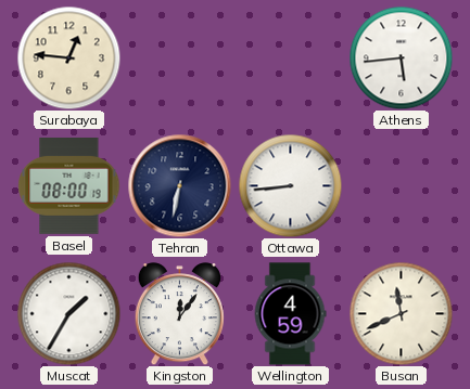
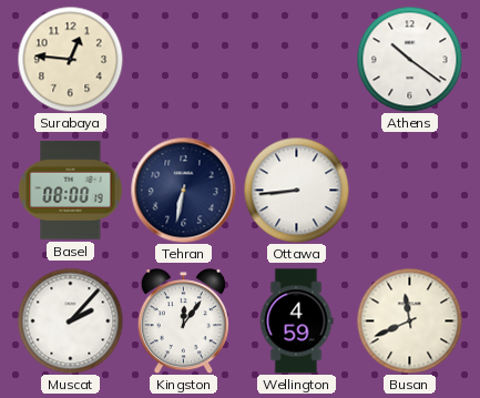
Athens: 5:44 -> 10:21 (409, 59)
Muscat: 1:35 -> 2:07 (70, 320)
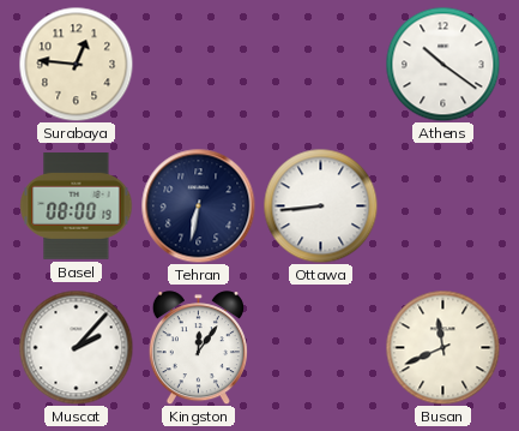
Wellington: 4:59 -> none (296, 322)
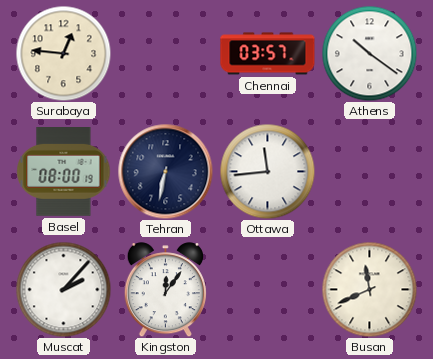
Chennai: none -> 03:57 (268, 54)
Ottawa: 8:44 -> 11:44 (267, 171)
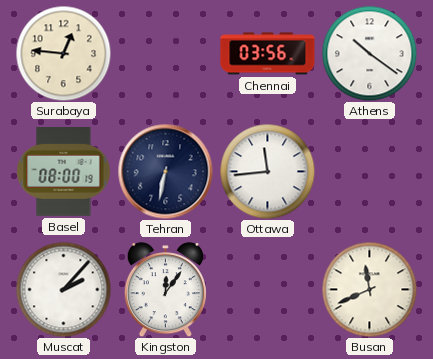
Chennai: 03:57 -> 03:56 (268, 54)
